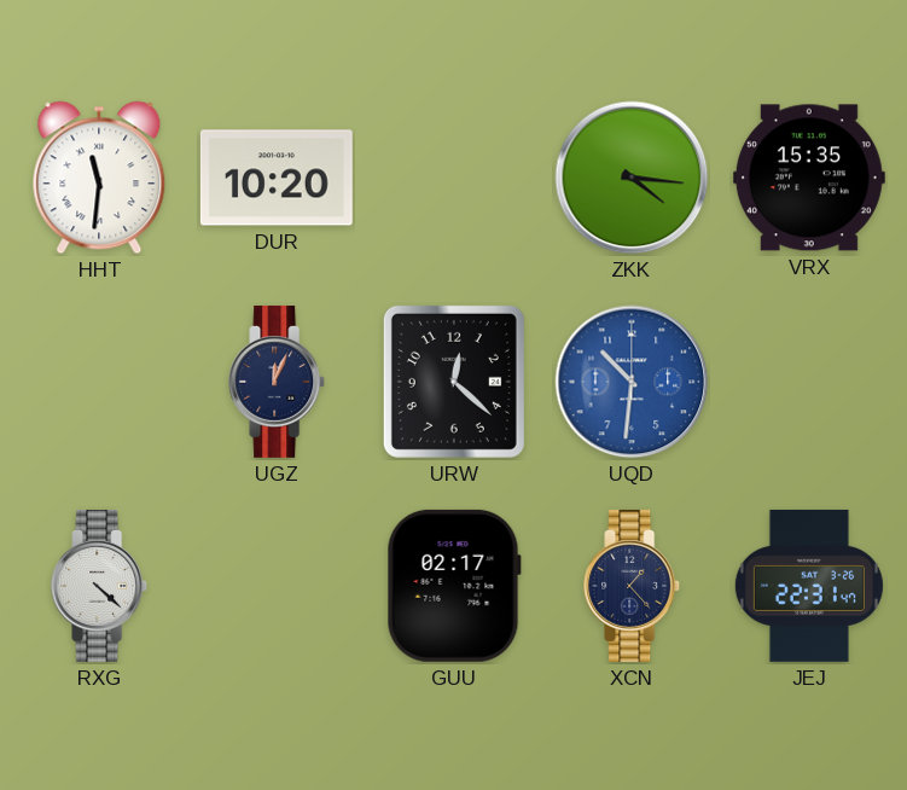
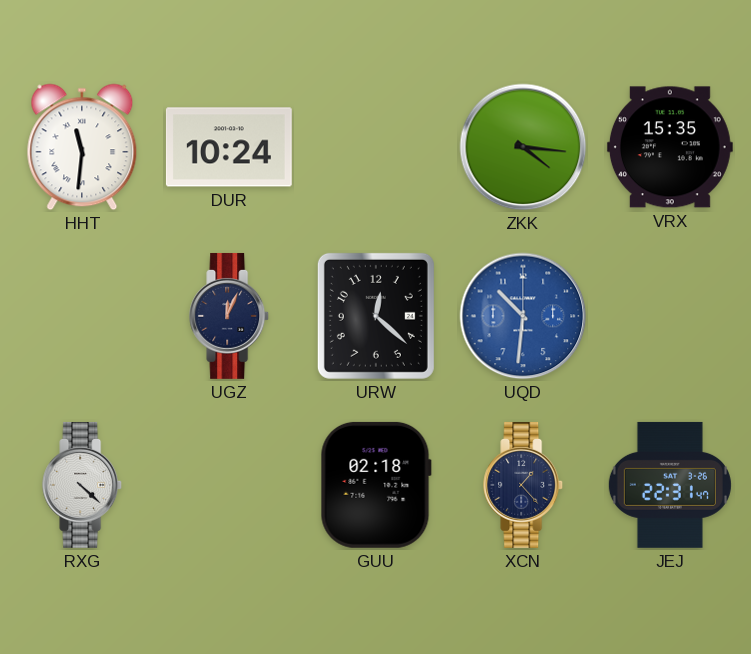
DUR: 10:20 -> 10:24 (229, 147)
GUU: 02:17 -> 02:18 (376, 485)
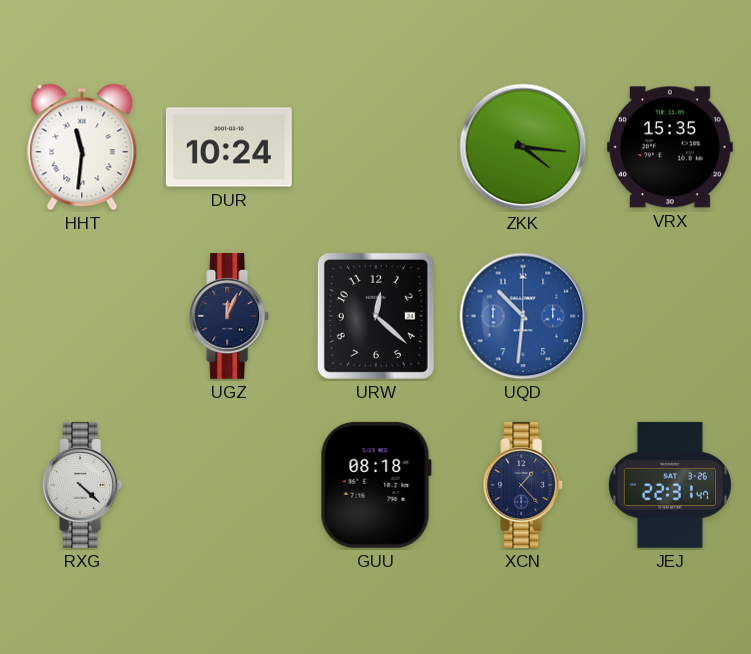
GUU: 02:18 -> 08:18 (376, 485)
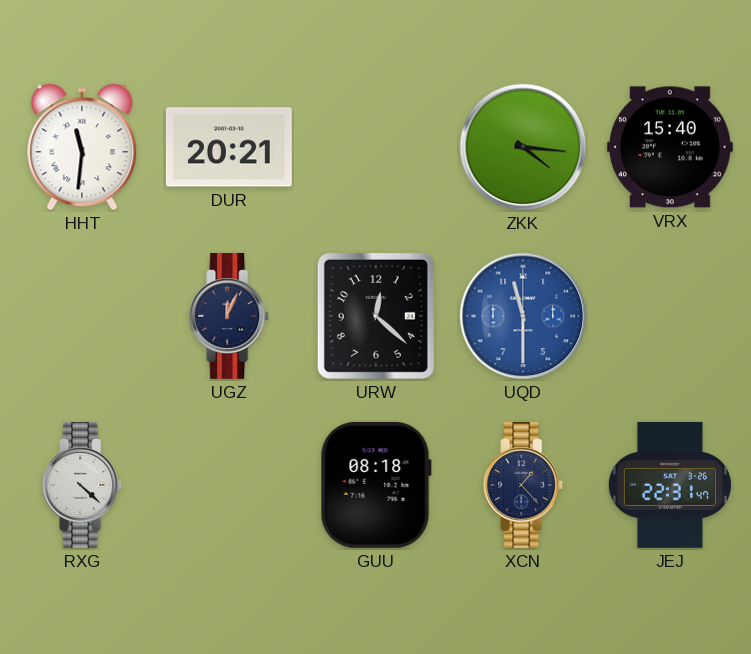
DUR: 10:24 -> 20:21 (229, 147)
VRX: 15:35 -> 15:40 (670, 147)
UQD: 10:31 -> 11:30 (523, 316)
